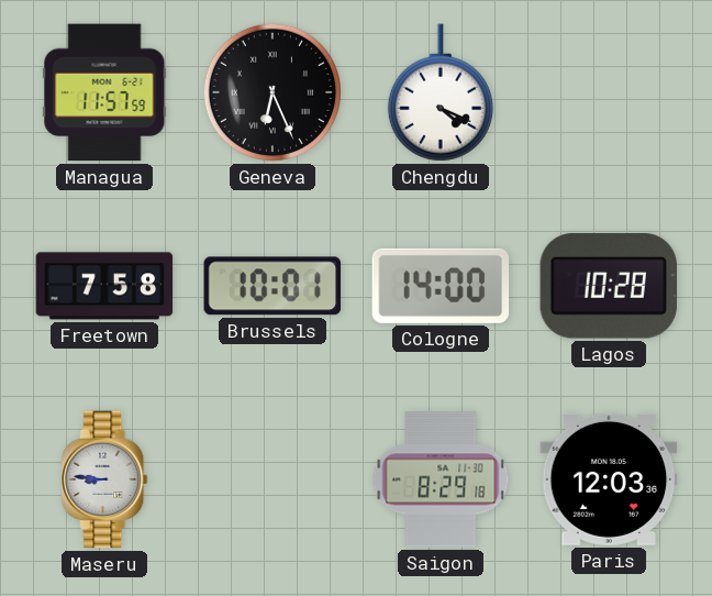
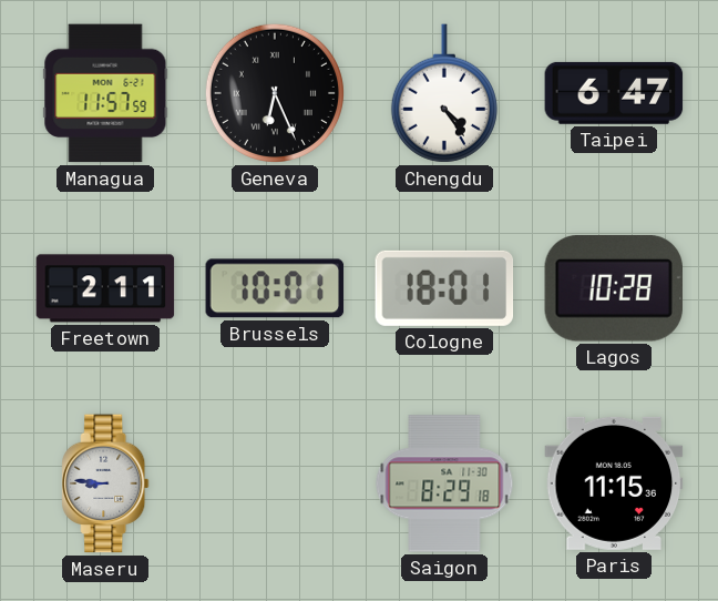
Chengdu: 4:19 -> 4:24 (444, 93)
Taipei: none -> 6:47 (614, 93)
Freetown: 7:58 -> 2:11 (105, 288)
Cologne: 14:00 -> 18:01 (444, 288)
Paris: 12:03 -> 11:15 (614, 483)
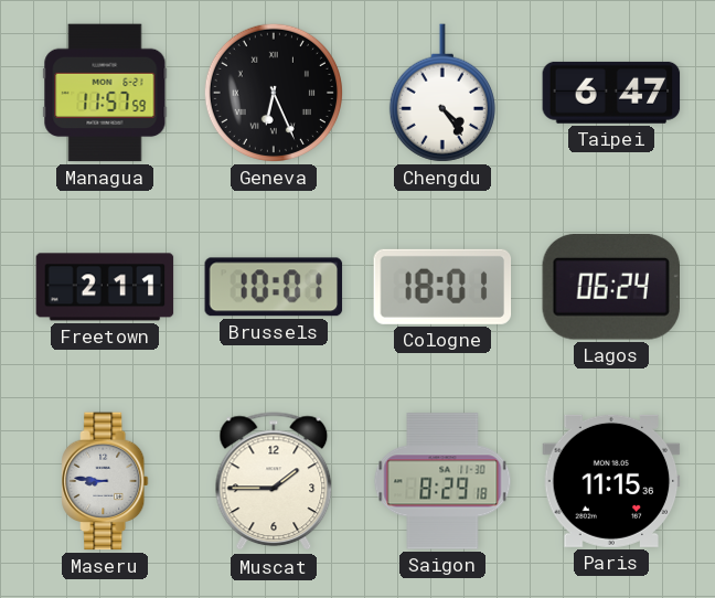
Lagos: 10:28 -> 06:24 (610, 287)
Muscat: none -> 1:45 (274, 482)
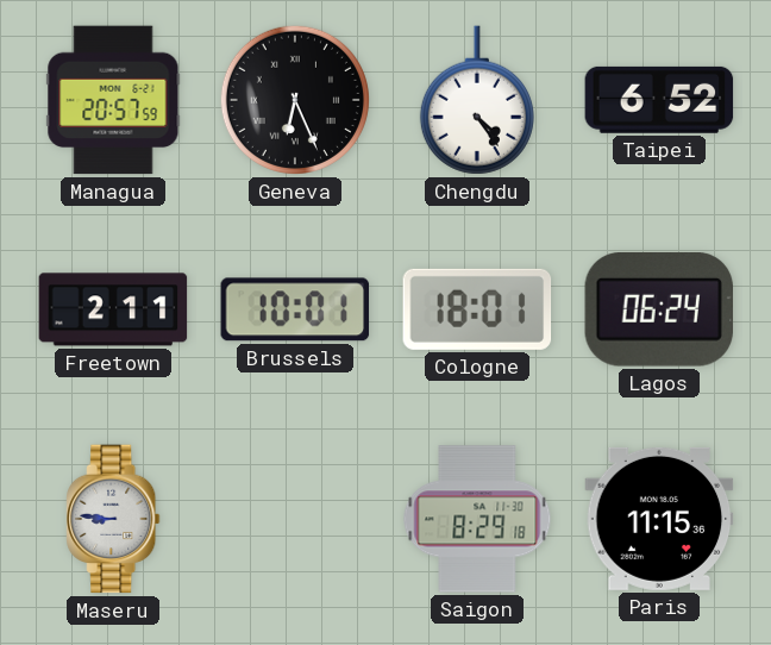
Managua: 11:57 -> 20:57 (113, 100)
Taipei: 6:47 -> 6:52 (659, 100)
Muscat: 1:45 -> none (274, 482)
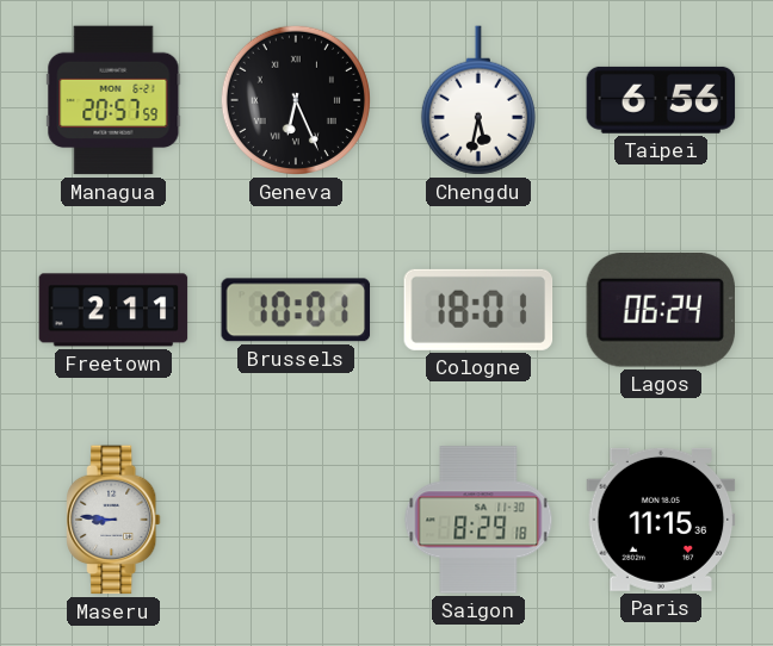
Chengdu: 4:24 -> 5:32 (478, 100)
Taipei: 6:52 -> 6:56 (661, 100)
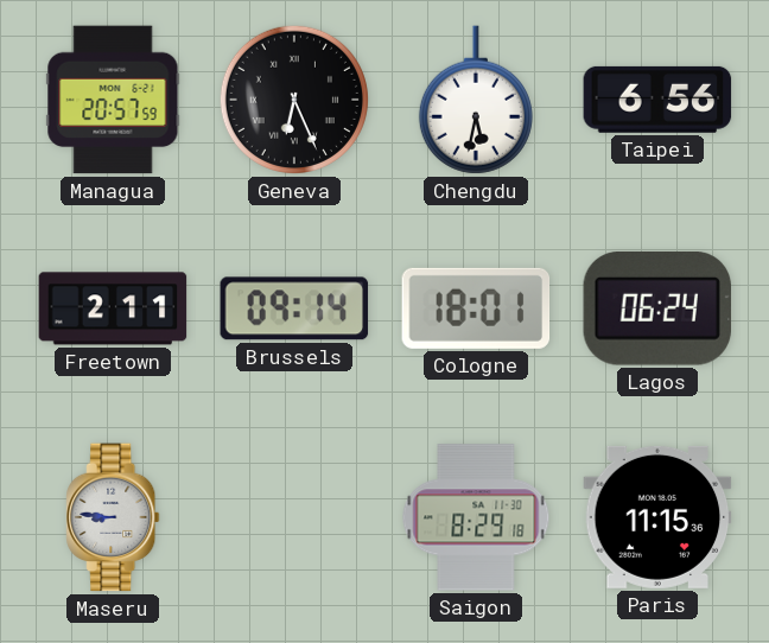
Brussels: 10:01 -> 09:14 (294, 308)
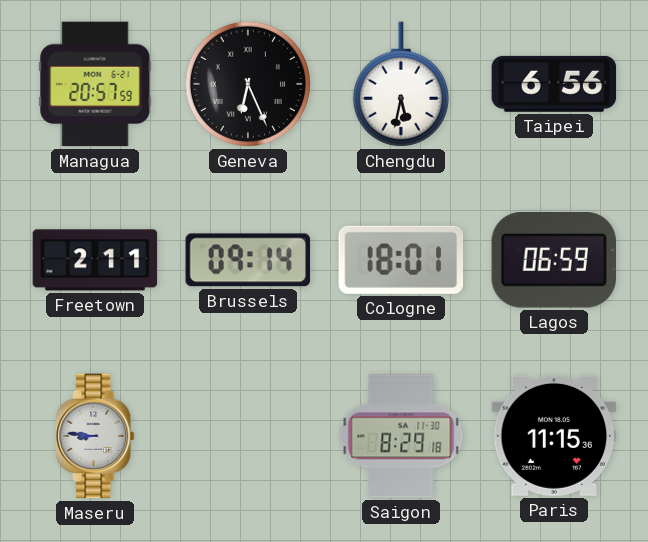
Lagos: 06:24 -> 06:59 (553, 260)
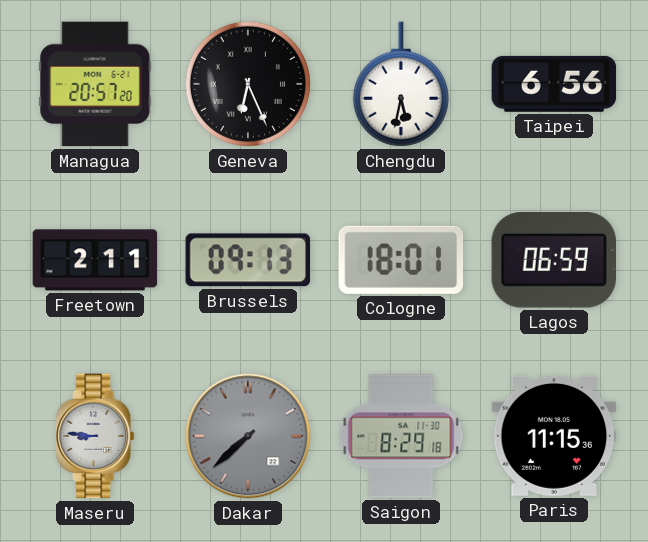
Managua: 20:57:59 -> 20:57:20 (95, 84)
Brussels: 09:14 -> 09:13 (248, 260)
Dakar: none -> 7:38 (248, 436)
